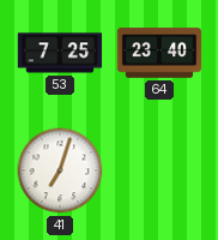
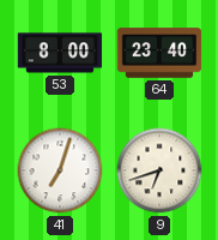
53: 7:25 -> 8:00 (60, 53)
9: none -> 6:42 (159, 170)
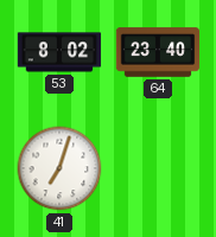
53: 8:00 -> 8:02 (59, 52)
9: 6:42 -> none (159, 170)
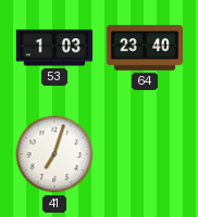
53: 8:02 -> 1:03 (54, 48)
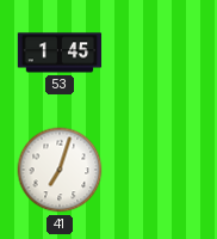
53: 1:03 -> 1:45 (60, 53)
64: 23:40 -> none (145, 48)
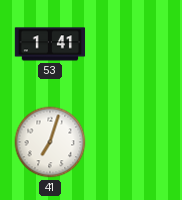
53: 1:45 -> 1:41 (50, 44)
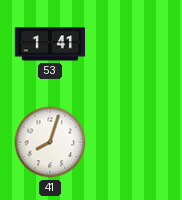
41: 7:03 -> 8:03 (50, 142)
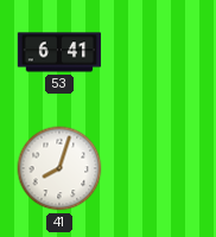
53: 1:41 -> 6:41 (59, 52)
